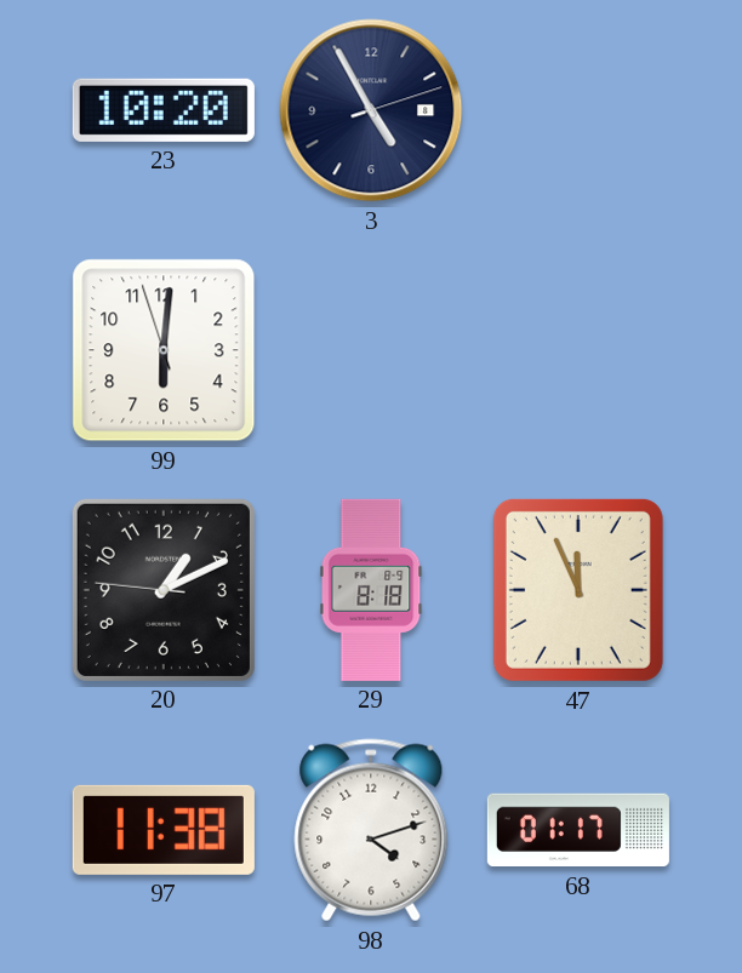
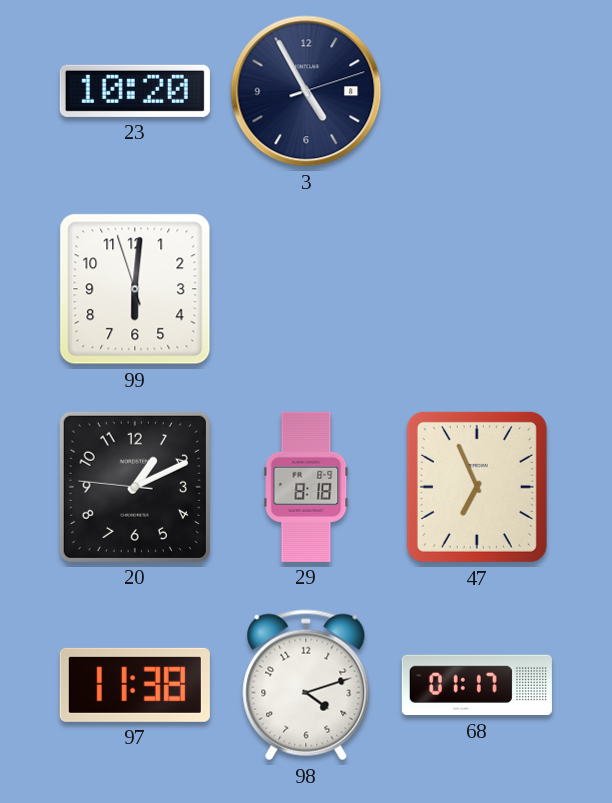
47: 11:56 -> 6:56 (477, 487)
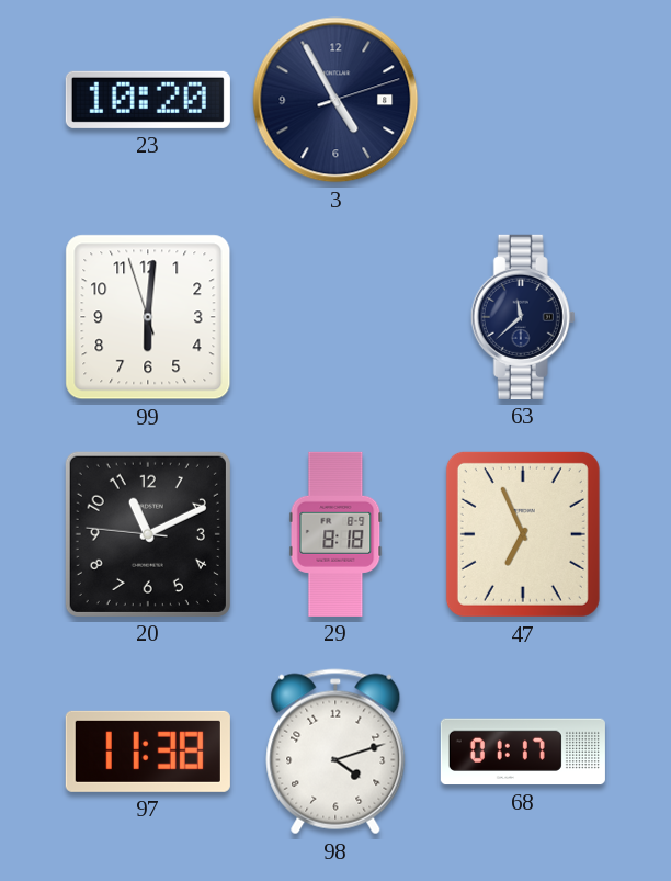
63: none -> 11:38 (523, 317)
20: 1:10 -> 11:10 (148, 534)
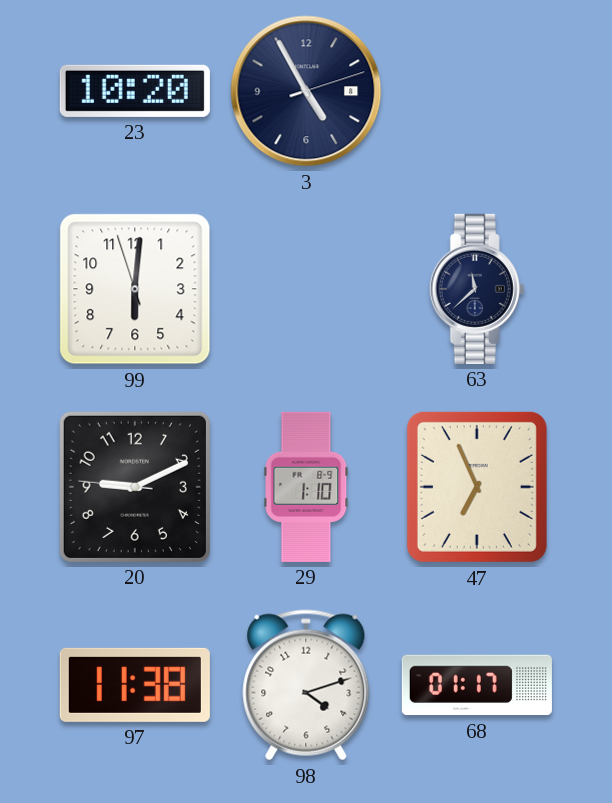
20: 11:10 -> 9:10 (135, 487)
29: 8:18 -> 1:10 (306, 487)
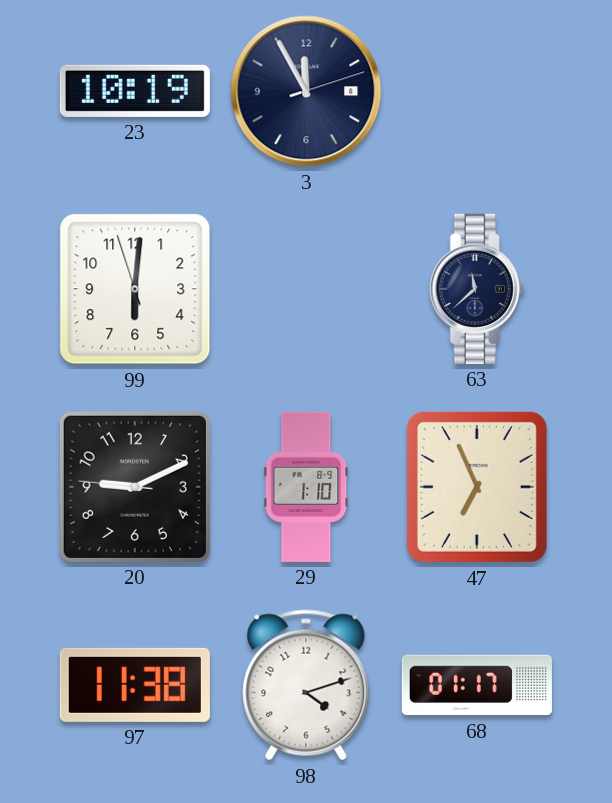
23: 10:20 -> 10:19 (135, 91)
3: 4:55 -> 11:55 (306, 91)
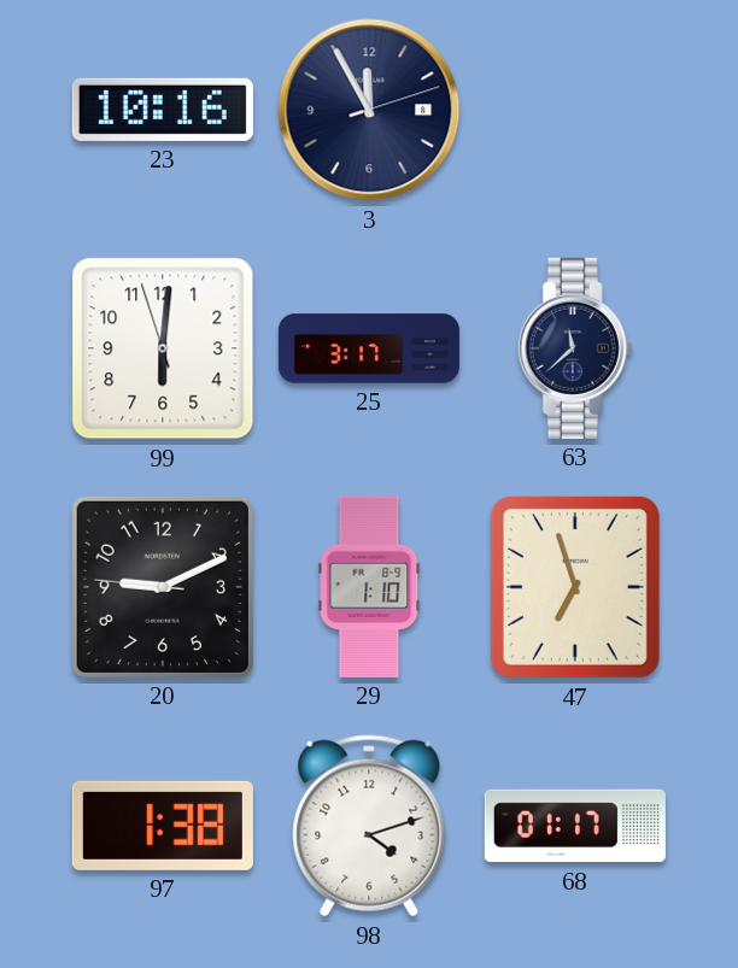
23: 10:19 -> 10:16 (163, 110)
25: none -> 3:17 (369, 348)
47: 6:56 -> 6:57 (575, 587)
97: 11:38 -> 1:38 (163, 826)
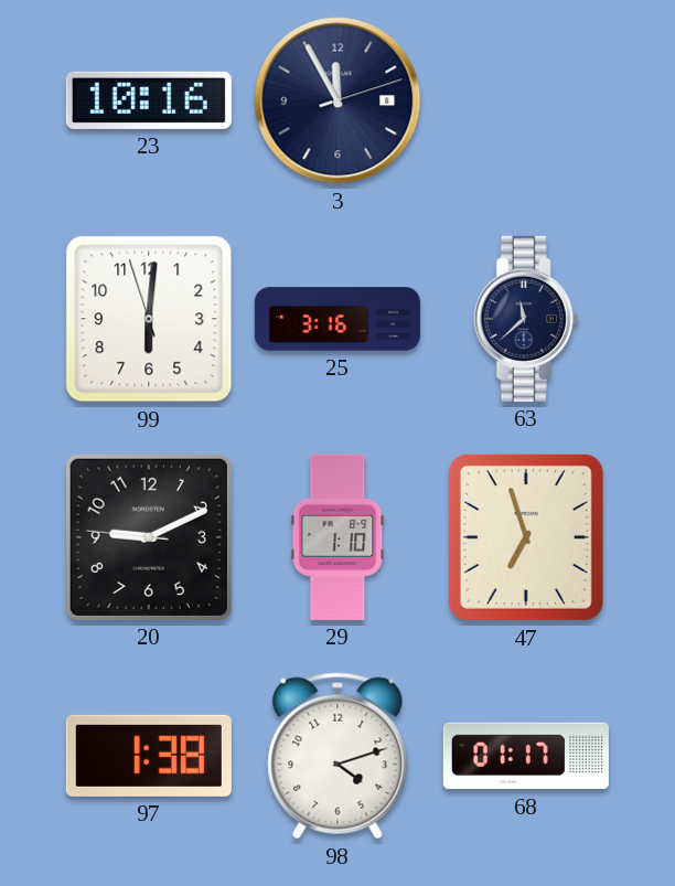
25: 3:17 -> 3:16 (337, 319)
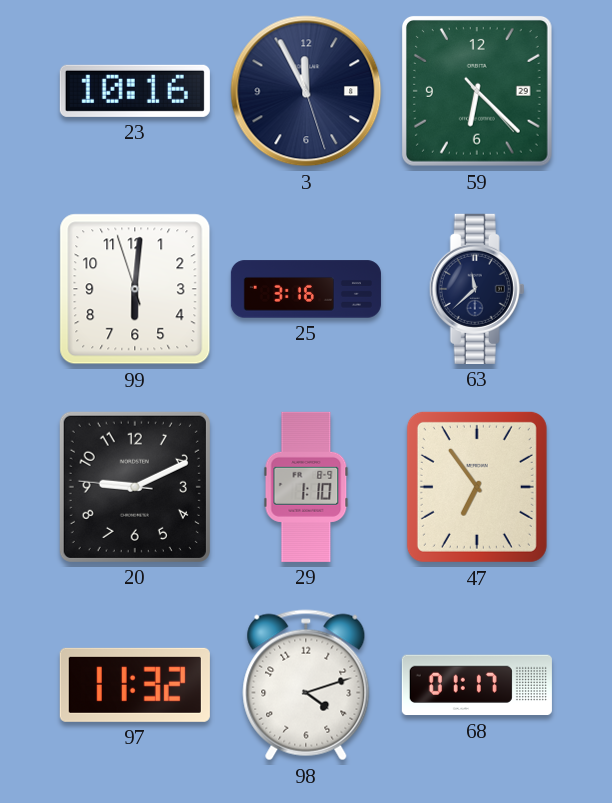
3: 11:55:12 -> 11:55:27 (306, 91)
59: none -> 6:22 (477, 91)
47: 6:57 -> 6:54 (477, 487)
97: 1:38 -> 11:32 (135, 685)
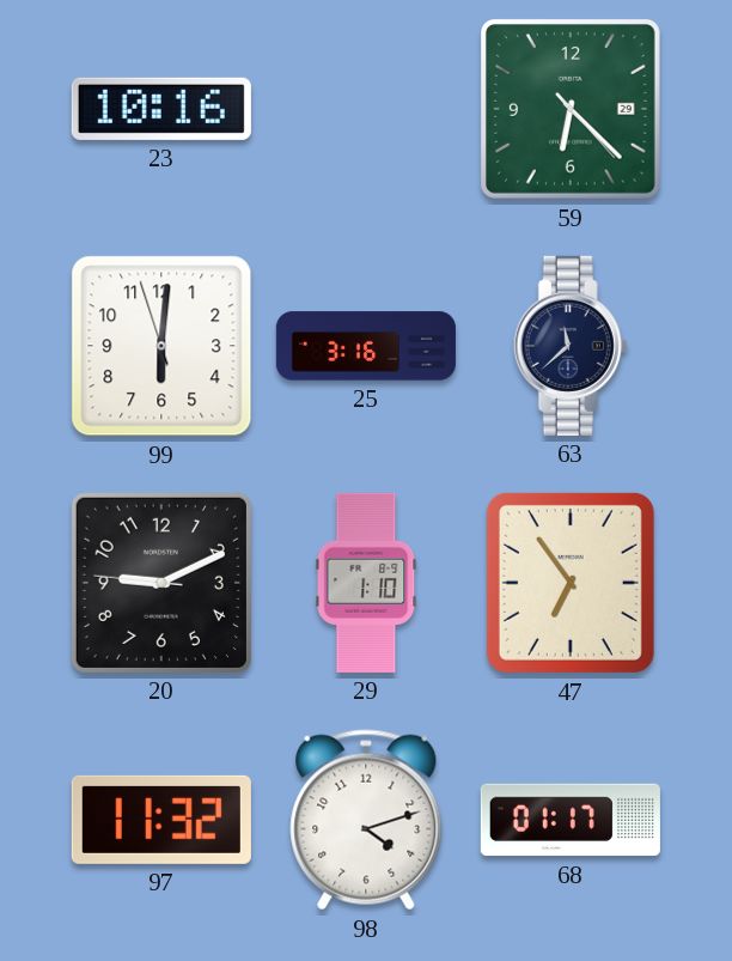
3: 11:55 -> none (306, 91)
